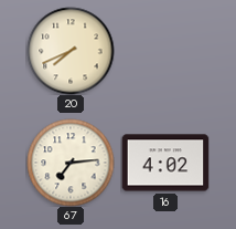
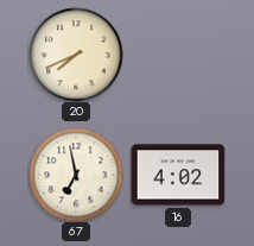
67: 7:14 -> 6:58 (76, 175)
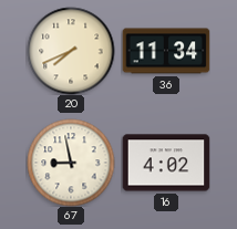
36: none -> 11:34 (166, 51)
67: 6:58 -> 8:58 (71, 163)
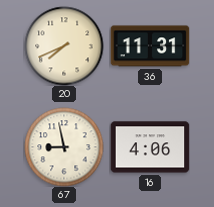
36: 11:34 -> 11:31 (150, 46)
16: 4:02 -> 4:06 (150, 147)
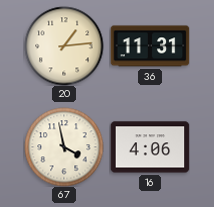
20: 7:41 -> 1:14 (64, 46)
67: 8:58 -> 3:58 (64, 147)
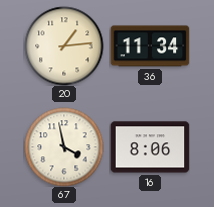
36: 11:31 -> 11:34 (150, 46)
16: 4:06 -> 8:06 (150, 147)
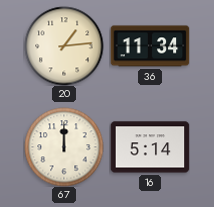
67: 3:58 -> 12:00 (64, 147)
16: 8:06 -> 5:14 (150, 147)
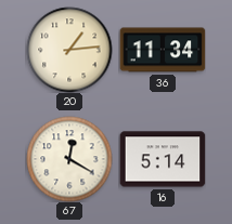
67: 12:00 -> 12:20 (69, 159)
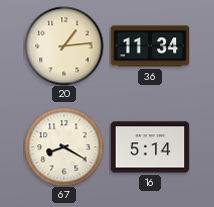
67: 12:20 -> 8:20 (64, 147)
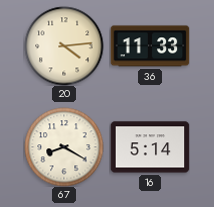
20: 1:14 -> 4:14 (64, 46)
36: 11:34 -> 11:33 (150, 46)
